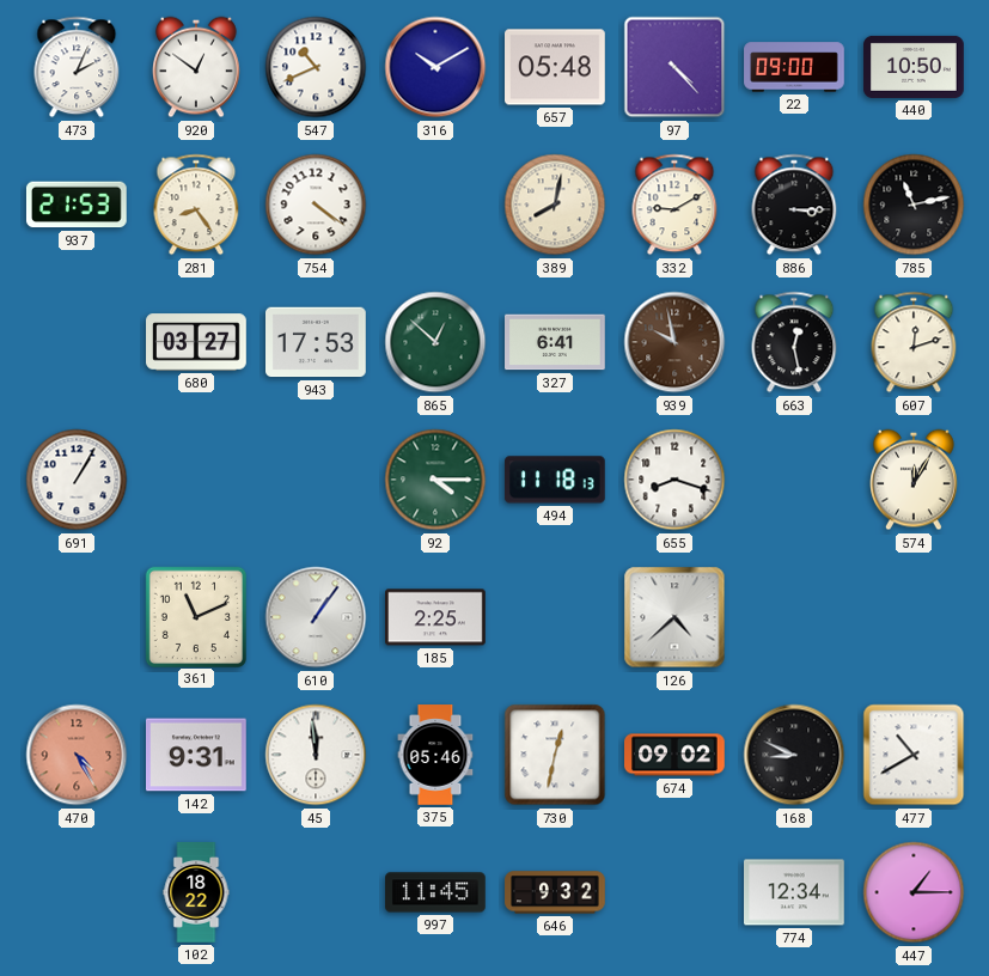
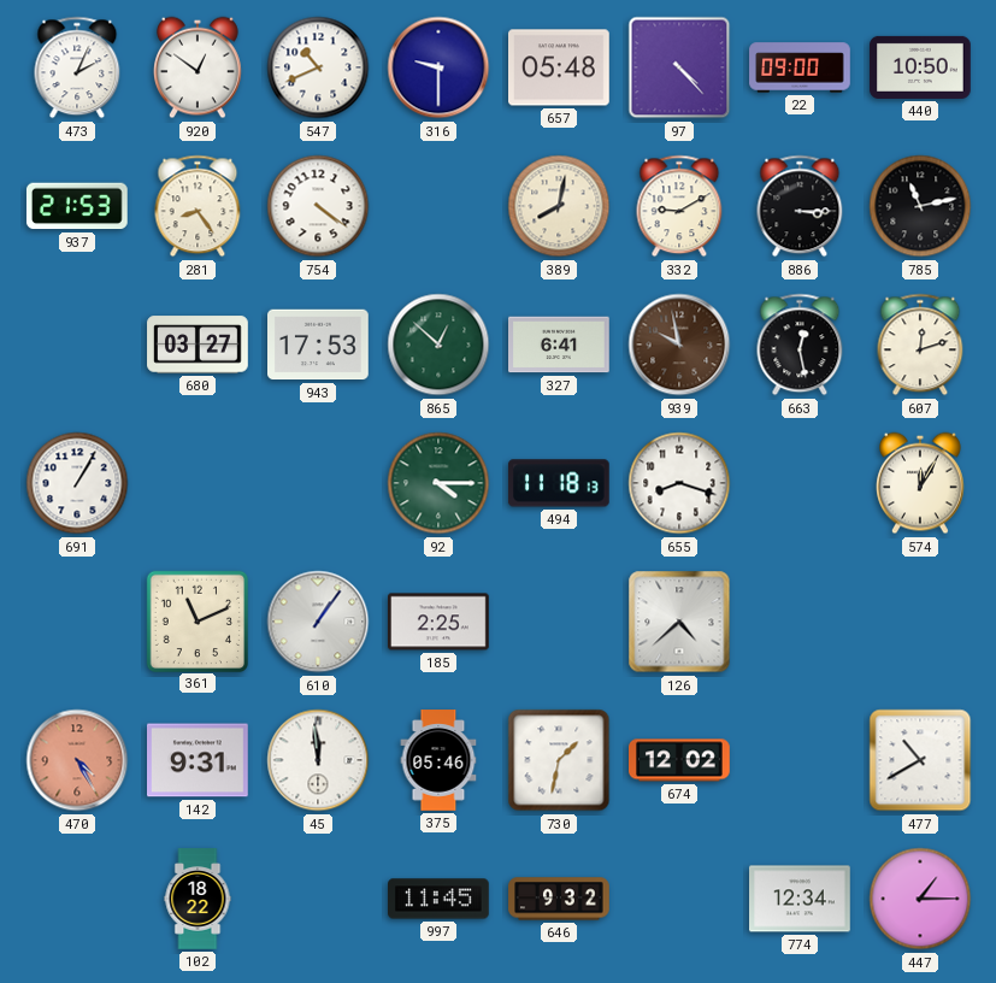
316: 10:10 -> 9:30 (438, 67)
730: 12:32 -> 1:32 (559, 760)
674: 09:02 -> 12:02 (680, 760)
168: 8:49 -> none (794, 755)
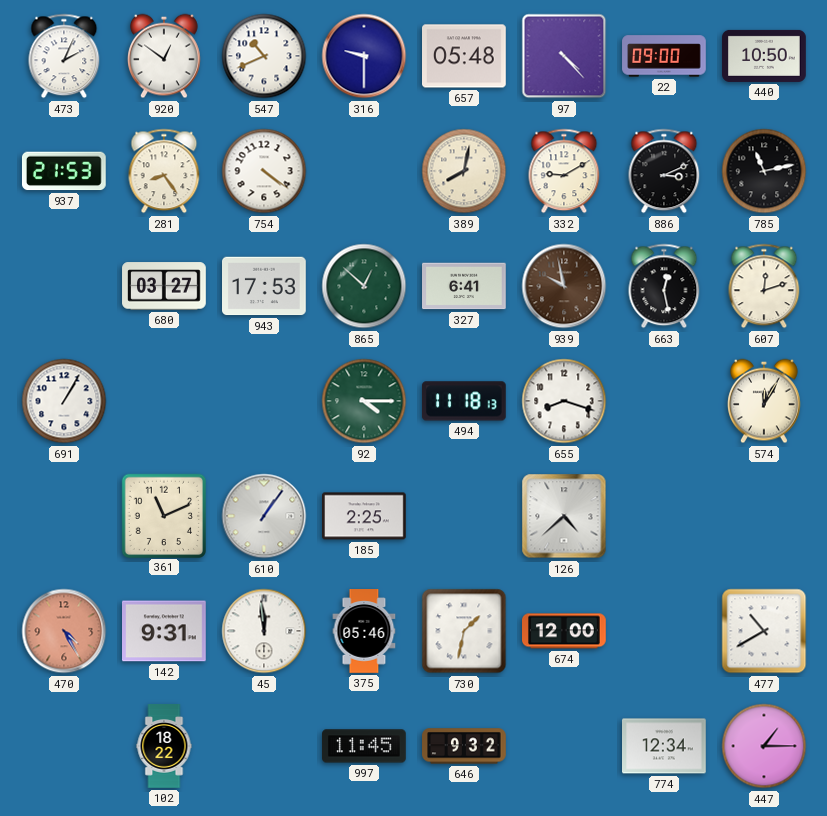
886: 3:15 -> 3:11 (664, 171)
674: 12:02 -> 12:00 (565, 631)
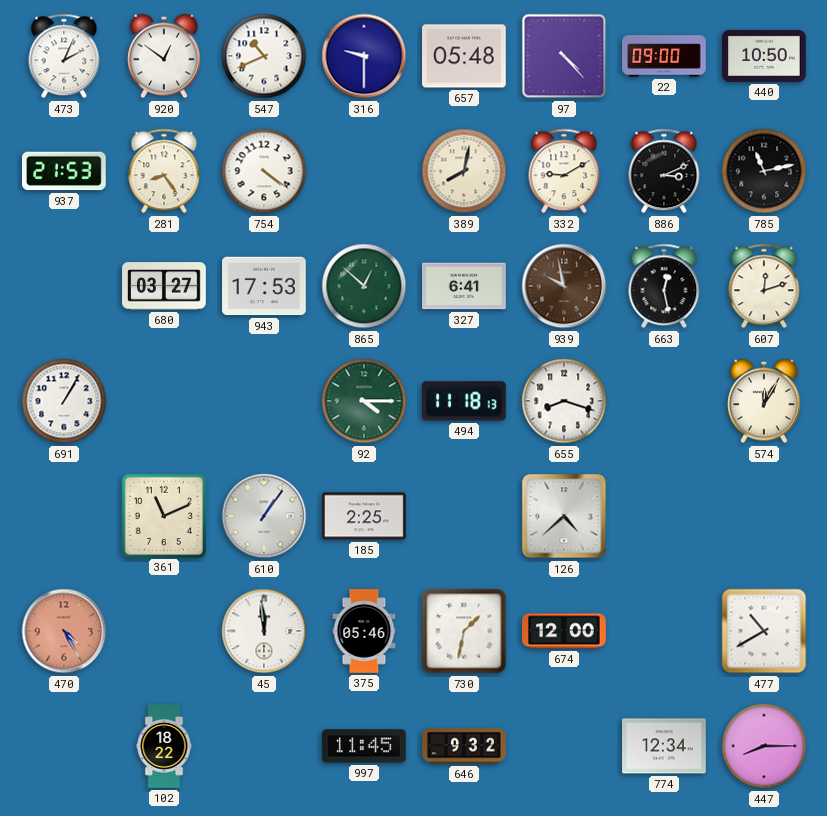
142: 9:31 -> none (165, 631)
447: 1:15 -> 8:15 (764, 746)
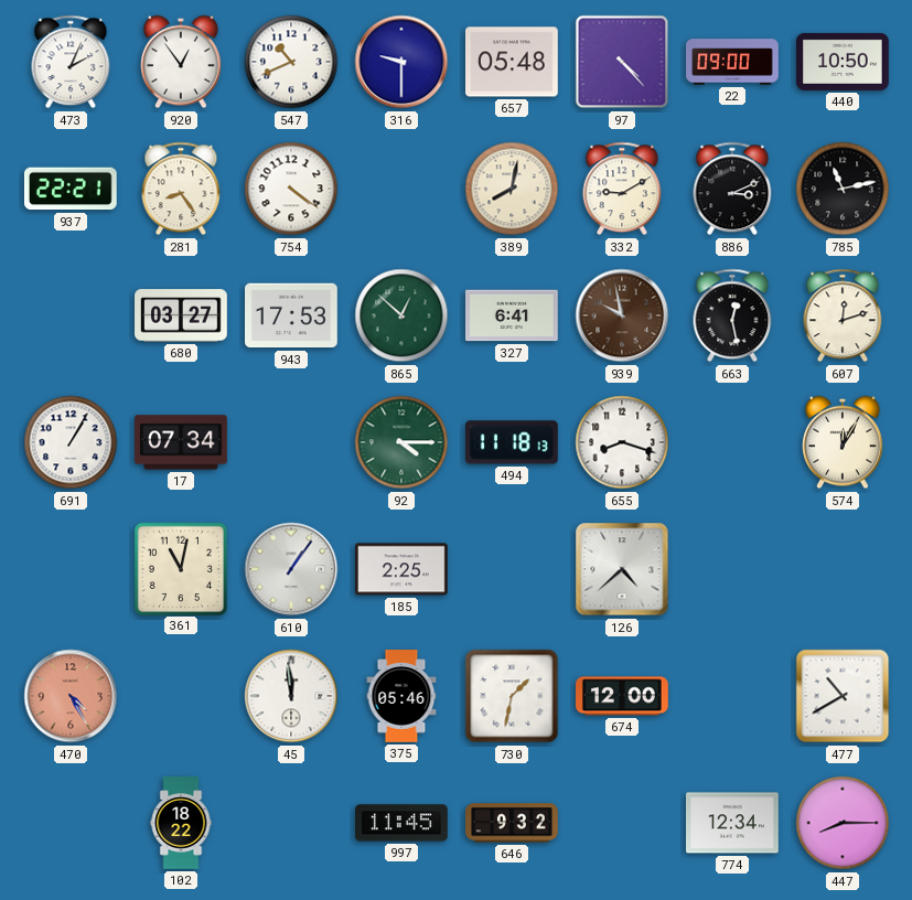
920: 12:51 -> 12:54 (182, 62)
937: 21:53 -> 22:21 (71, 189)
17: none -> 07:34 (181, 442)
361: 11:11 -> 11:02 (180, 568)
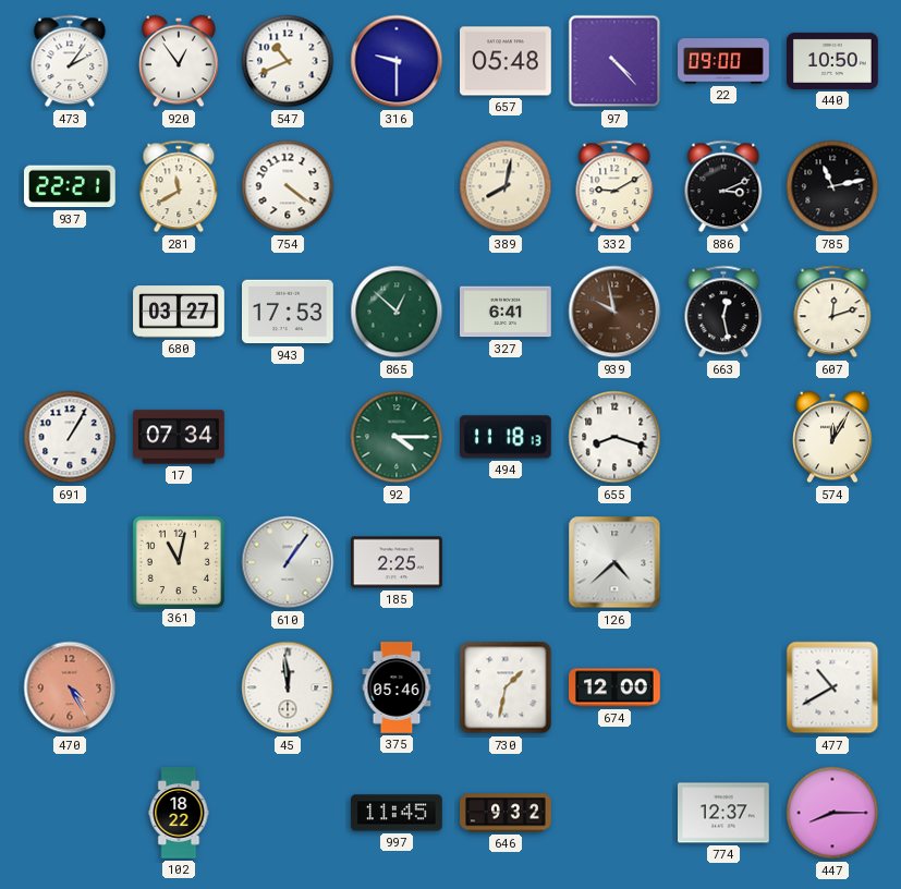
473: 2:04 -> 2:06 (70, 61)
281: 8:24 -> 11:40 (179, 186)
774: 12:34 -> 12:37 (725, 813)
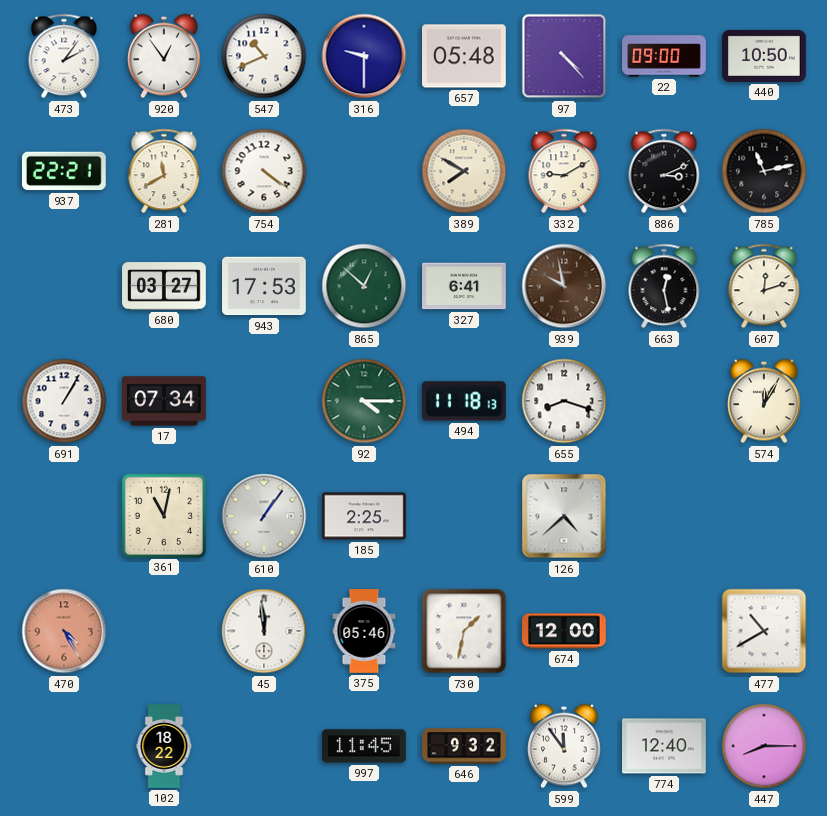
389: 8:02 -> 7:50 (464, 171)
599: none -> 11:54 (565, 746)
774: 12:37 -> 12:40 (665, 746)
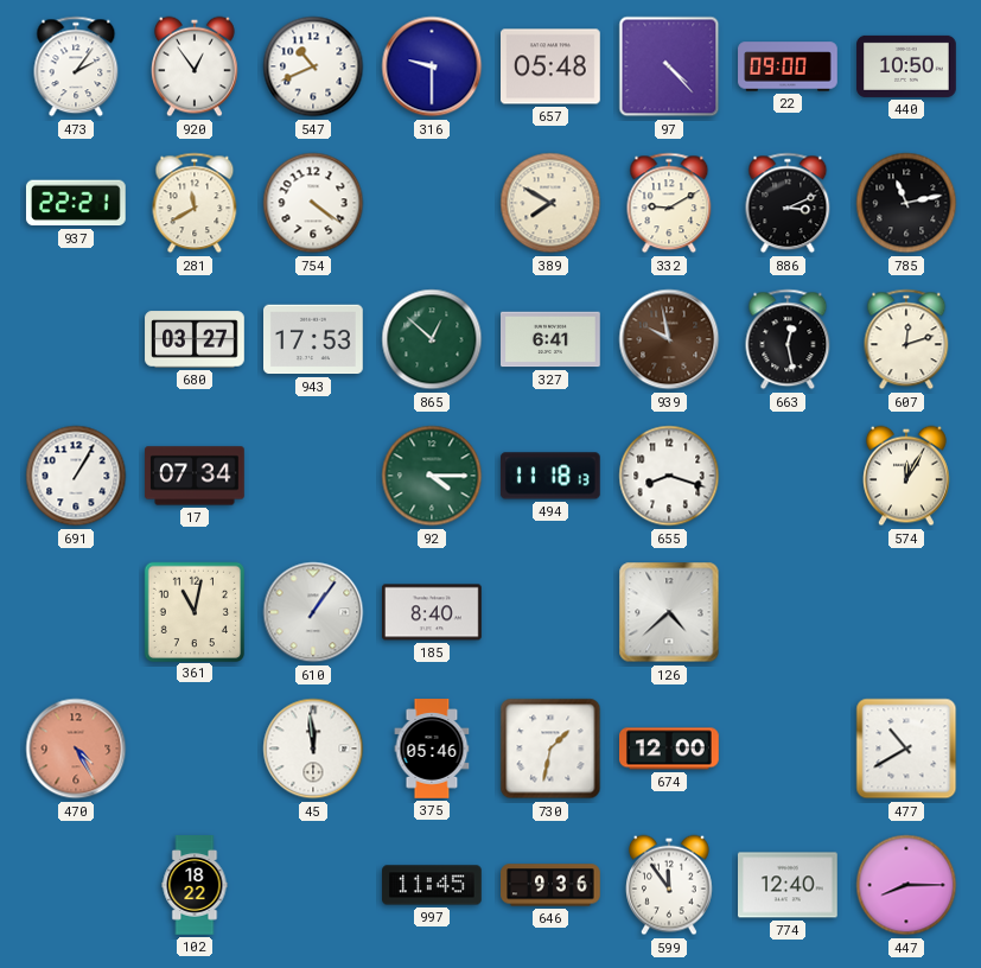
185: 2:25 -> 8:40 (432, 612)
646: 9:32 -> 9:36 (550, 885)
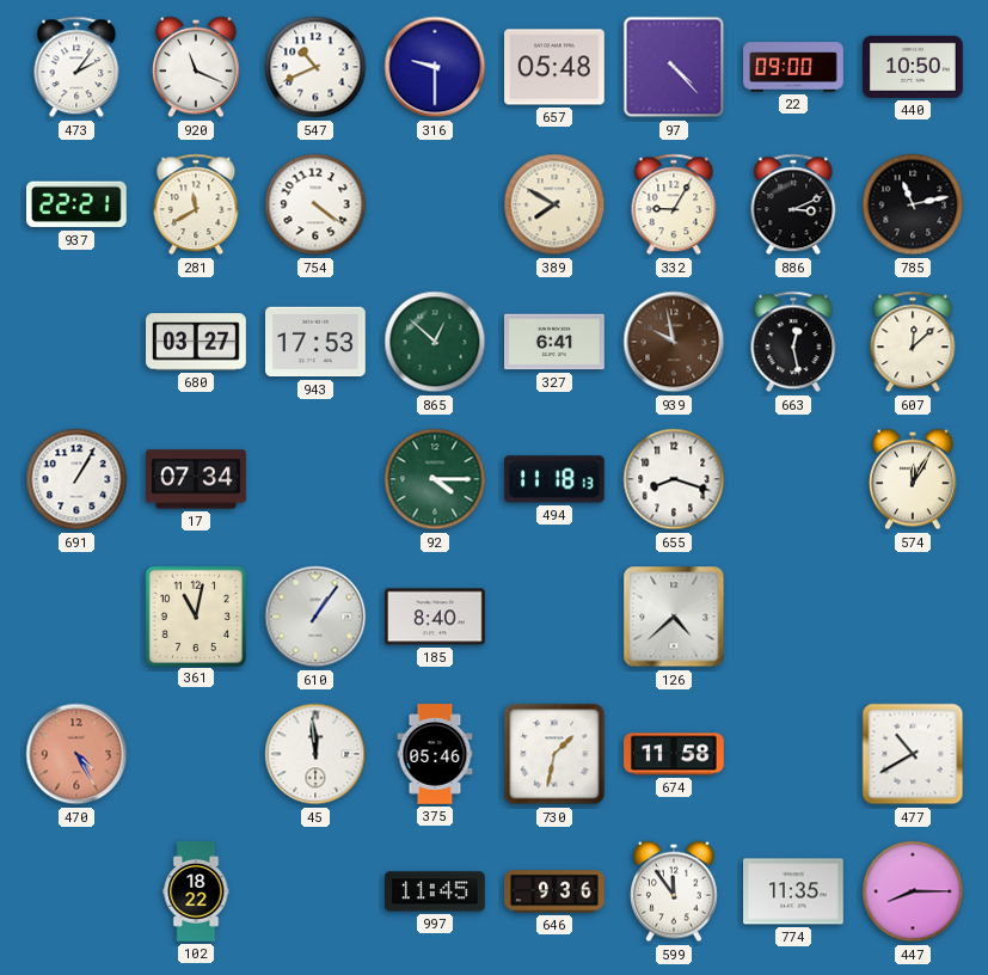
920: 12:54 -> 11:19 (197, 67)
332: 9:10 -> 9:05 (674, 204)
607: 12:12 -> 12:08 (913, 342)
674: 12:00 -> 11:58 (675, 754)
774: 12:40 -> 11:35 (794, 891)
